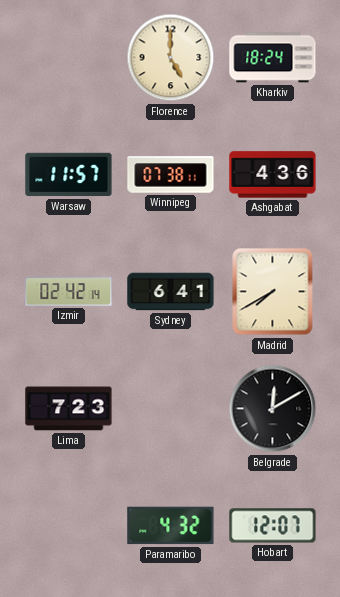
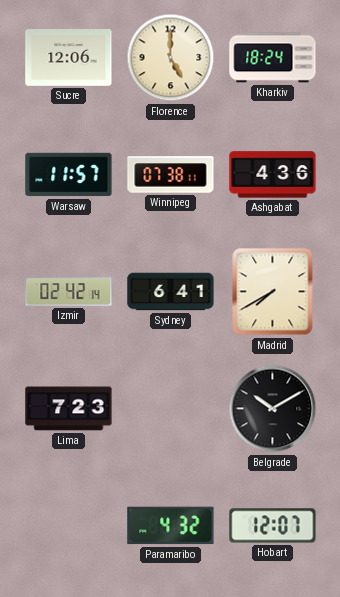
Sucre: none -> 12:06 (69, 58)
Belgrade: 12:10 -> 10:10 (273, 409)
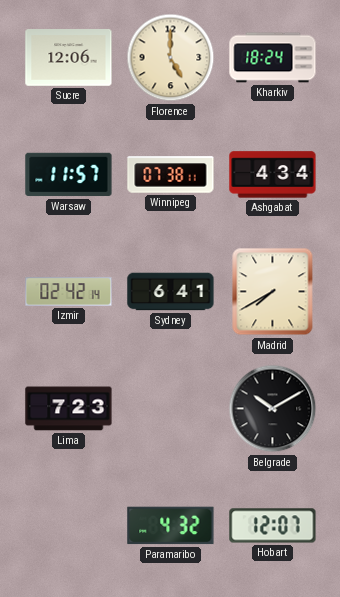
Ashgabat: 4:36 -> 4:34 (273, 175)
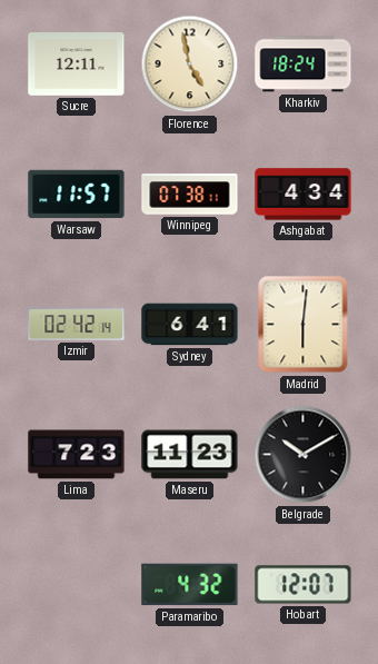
Sucre: 12:06 -> 12:11 (77, 65)
Florence: 5:00 -> 4:58 (190, 65)
Madrid: 7:40 -> 6:01 (304, 325)
Maseru: none -> 11:23 (190, 455)
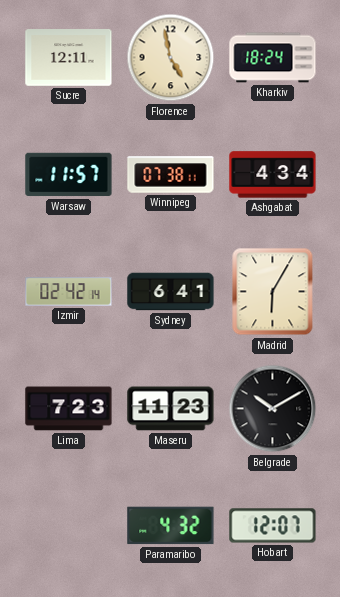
Madrid: 6:01 -> 6:05 (273, 292)
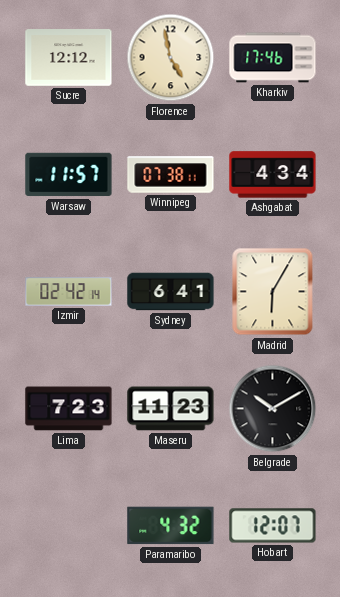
Sucre: 12:11 -> 12:12 (69, 58)
Kharkiv: 18:24 -> 17:46 (273, 58)
